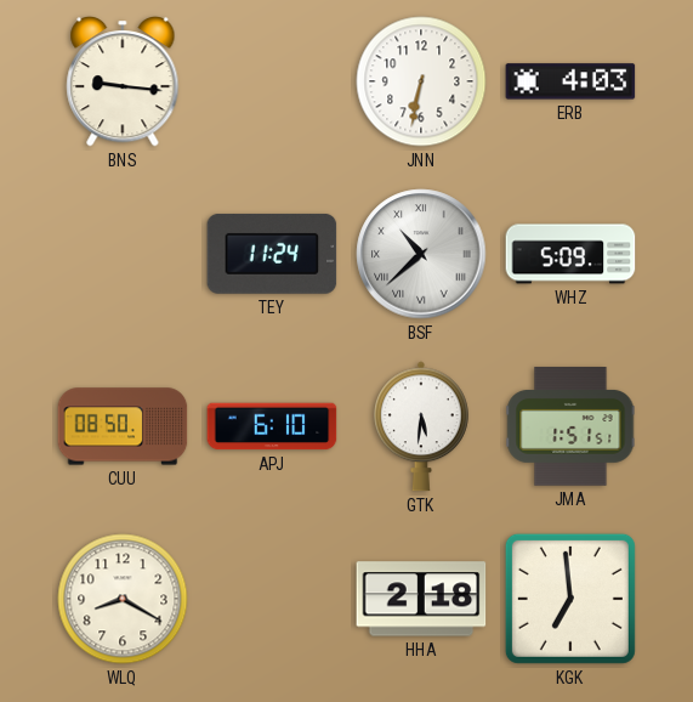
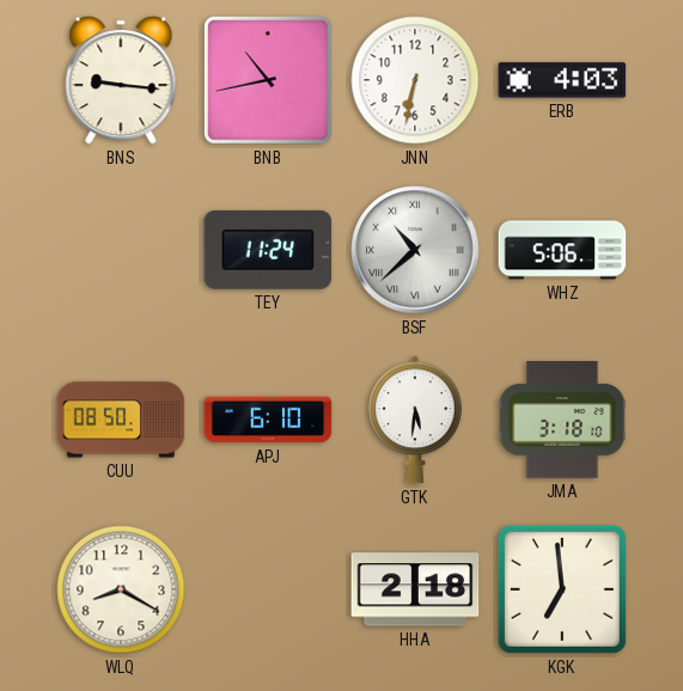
BNB: none -> 10:43 (268, 80)
WHZ: 5:09 -> 5:06 (562, 250)
JMA: 1:51 -> 3:18 (562, 420)
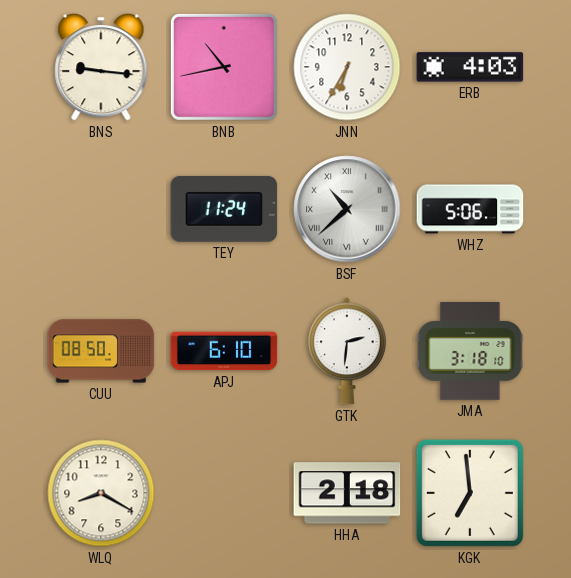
JNN: 6:32 -> 6:35 (347, 67)
GTK: 5:31 -> 2:31 (348, 351)
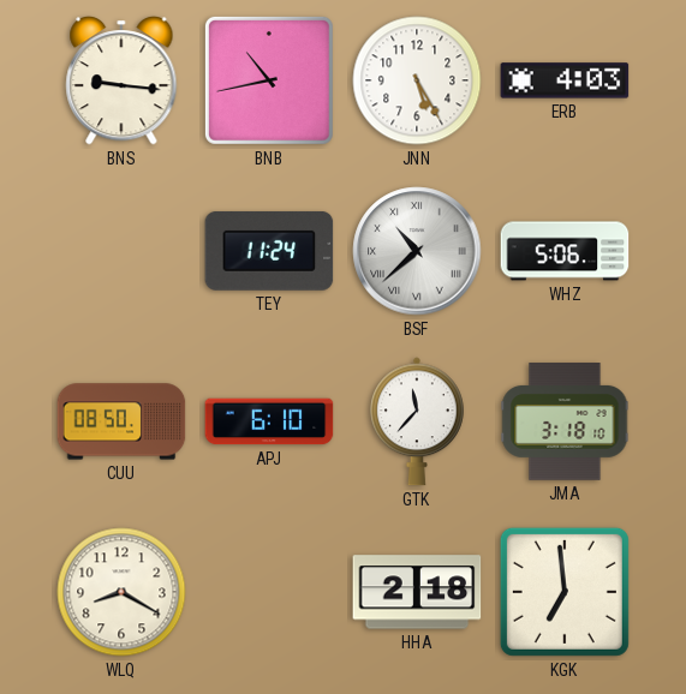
JNN: 6:35 -> 5:25 (417, 80)
GTK: 2:31 -> 11:37 (418, 421)
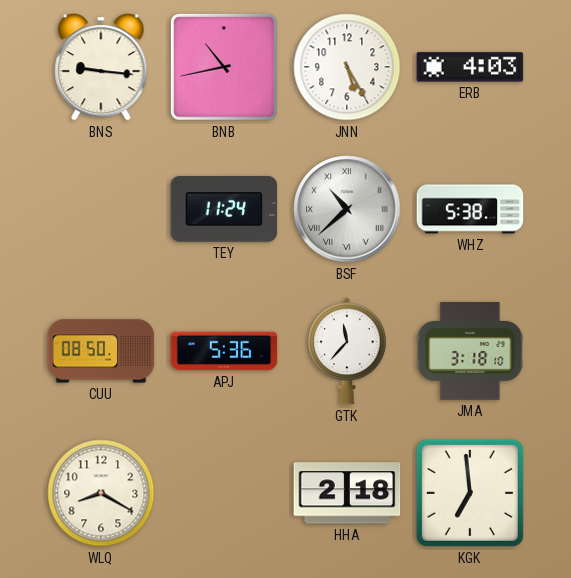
WHZ: 5:06 -> 5:38 (470, 209)
APJ: 6:10 -> 5:36 (224, 351)
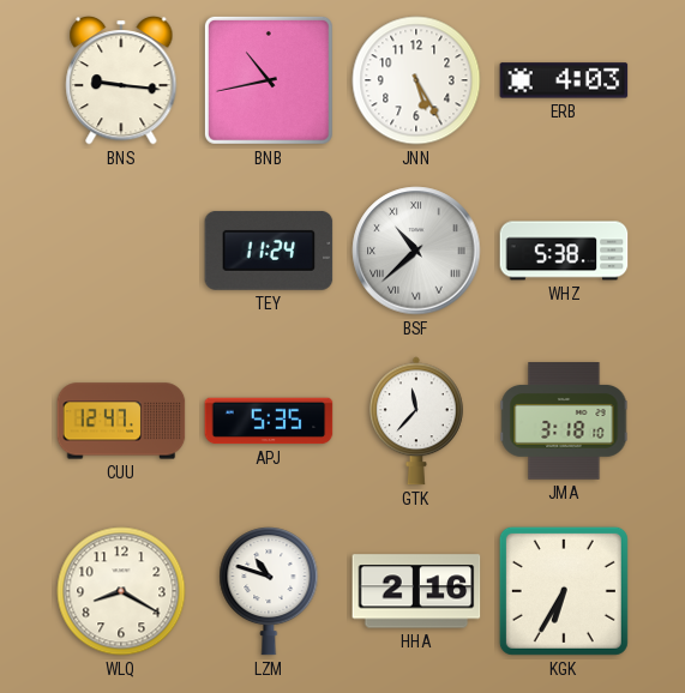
CUU: 08:50 -> 12:47 (121, 421)
APJ: 5:36 -> 5:35 (269, 421)
LZM: none -> 10:48 (269, 591)
HHA: 2:18 -> 2:16 (416, 591)
KGK: 6:59 -> 6:35 (564, 591)
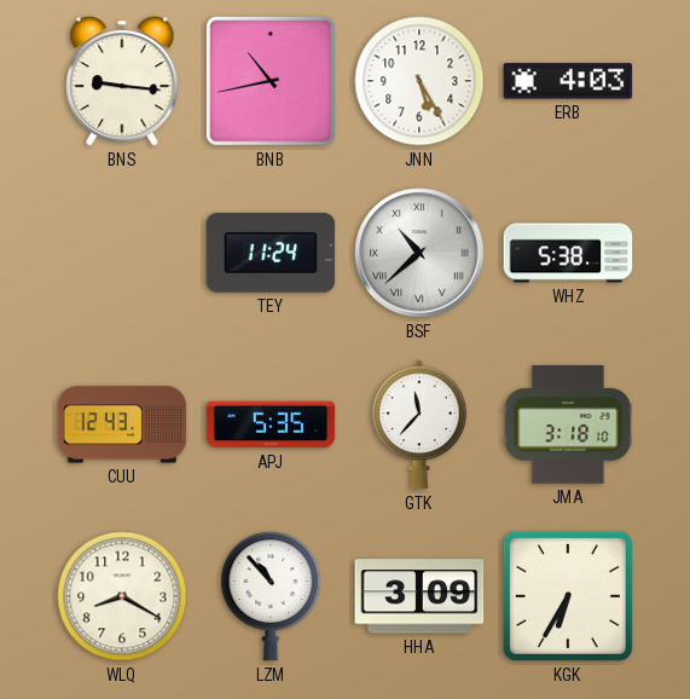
CUU: 12:47 -> 12:43 (122, 424)
LZM: 10:48 -> 10:53 (271, 596)
HHA: 2:16 -> 3:09 (419, 596)
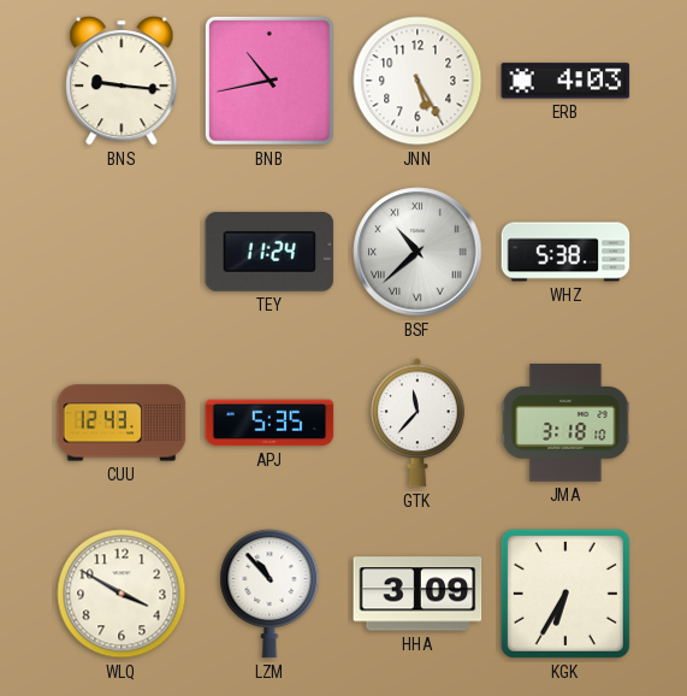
WLQ: 8:20 -> 3:50 (122, 594)
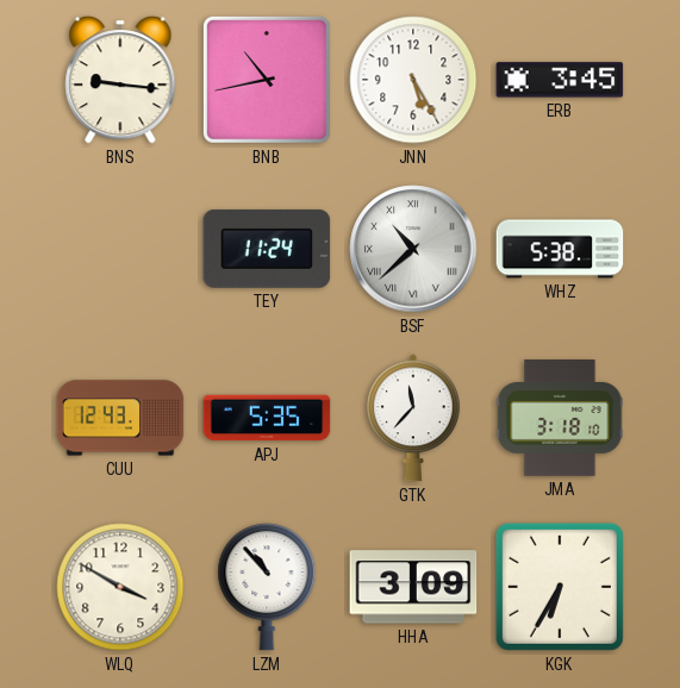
ERB: 4:03 -> 3:45 (560, 80)
